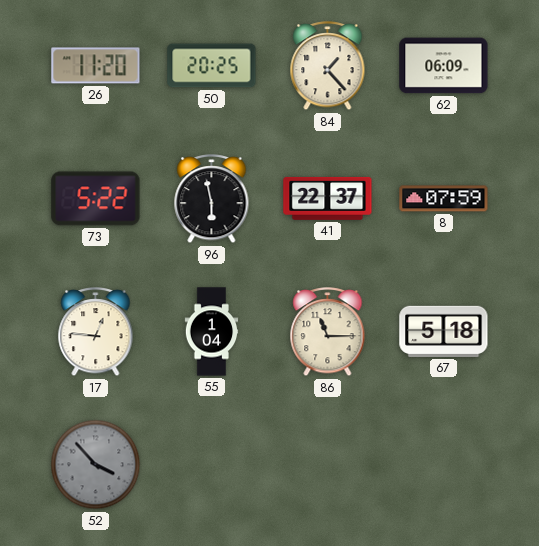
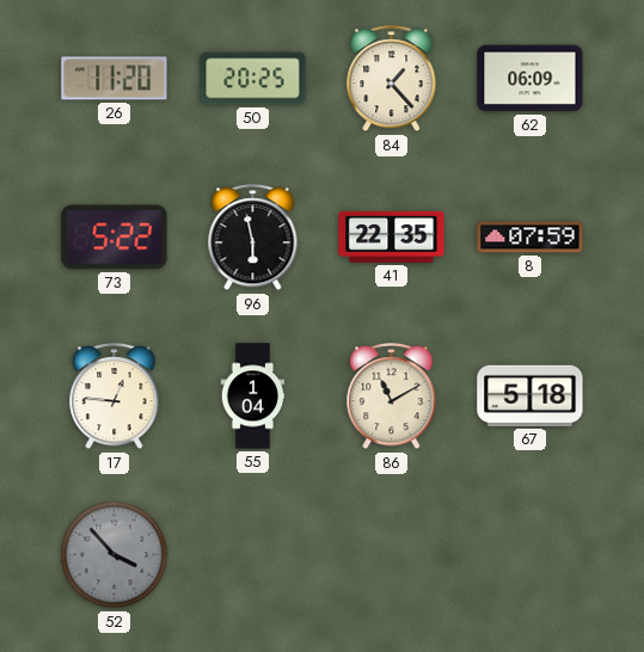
41: 22:37 -> 22:35 (392, 236)
86: 11:15 -> 11:10 (392, 396)
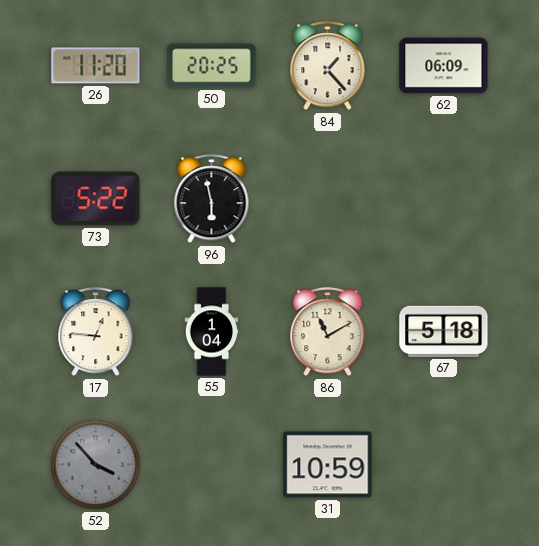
41: 22:35 -> none (392, 236)
8: 07:59 -> none (530, 238)
31: none -> 10:59 (328, 465)
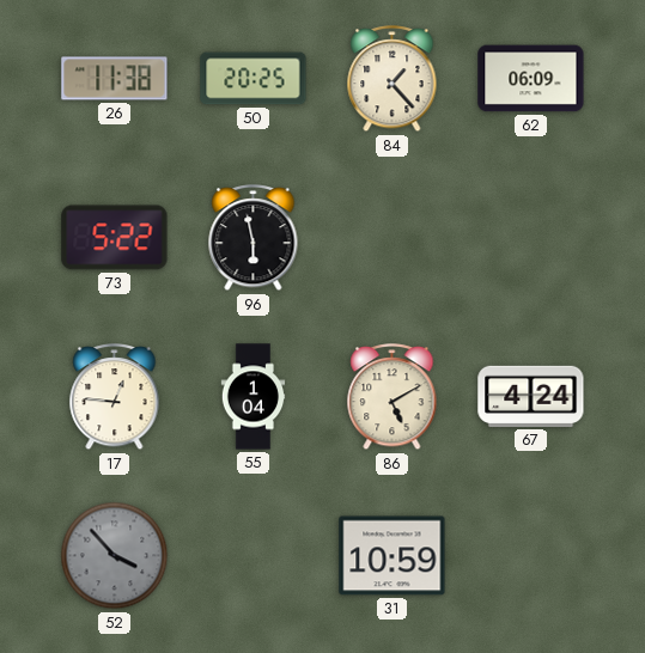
26: 11:20 -> 11:38 (115, 79)
86: 11:10 -> 5:10 (393, 397)
67: 5:18 -> 4:24 (531, 396)
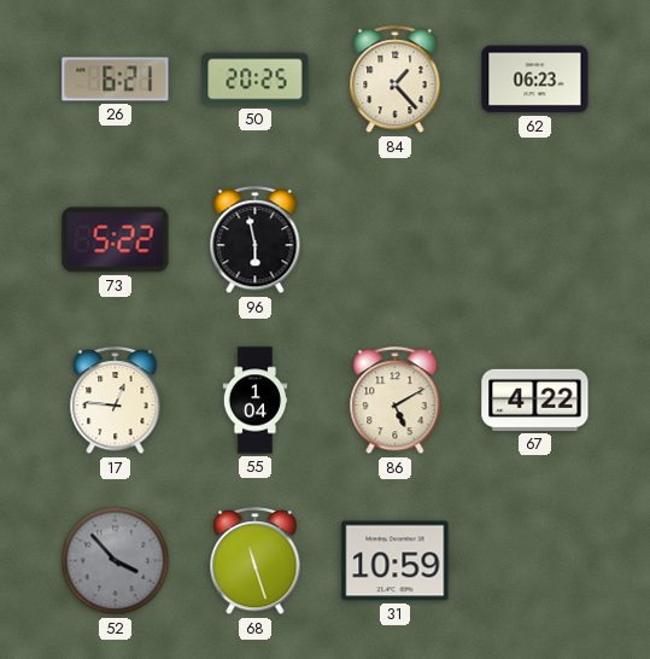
26: 11:38 -> 6:21 (116, 80)
62: 06:09 -> 06:23 (535, 80)
67: 4:24 -> 4:22 (535, 400)
68: none -> 11:27 (256, 561)
